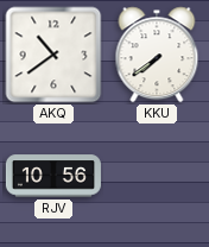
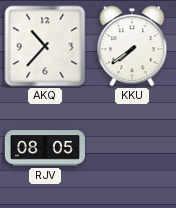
AKQ: 10:39 -> 10:37 (45, 46)
RJV: 10:56 -> 08:05 (45, 148)
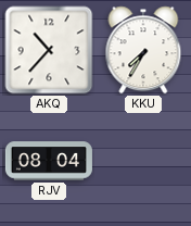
KKU: 7:39 -> 7:35 (143, 50)
RJV: 08:05 -> 08:04 (49, 161)
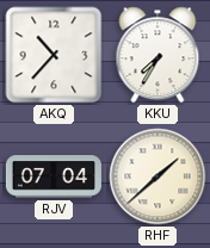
RJV: 08:04 -> 07:04 (54, 176)
RHF: none -> 1:38 (157, 176)
